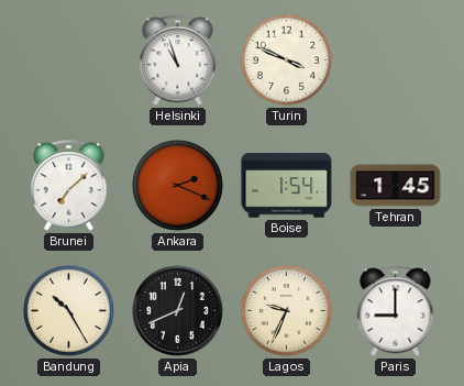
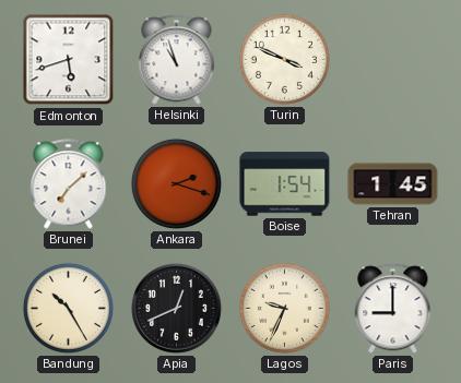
Edmonton: none -> 5:42 (69, 60)
Ankara: 2:19 -> 2:18 (176, 183)
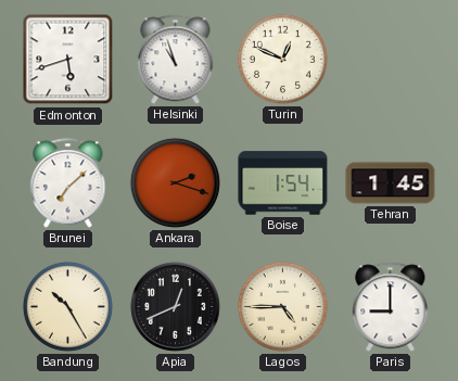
Turin: 3:49 -> 12:49 (282, 59)
Lagos: 9:34 -> 4:45 (282, 306)
